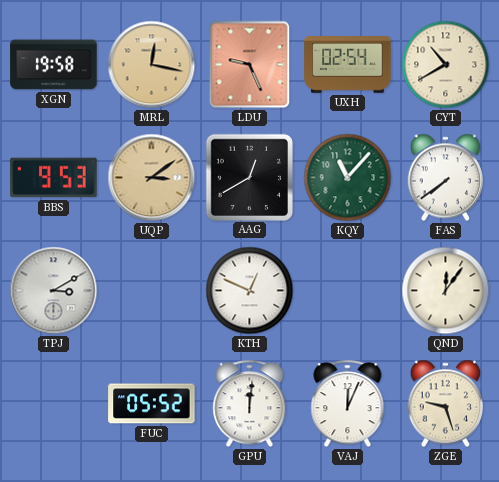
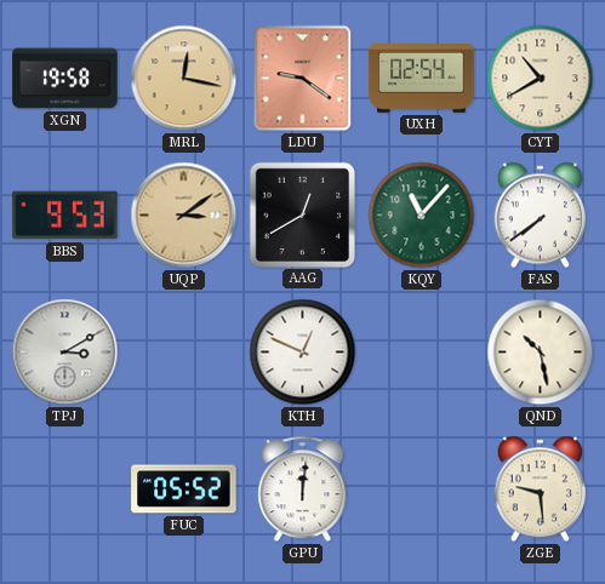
LDU: 9:26 -> 9:21 (303, 79)
QND: 12:06 -> 10:28 (541, 353)
VAJ: 12:04 -> none (348, 404)
ZGE: 9:27 -> 9:29 (541, 489)
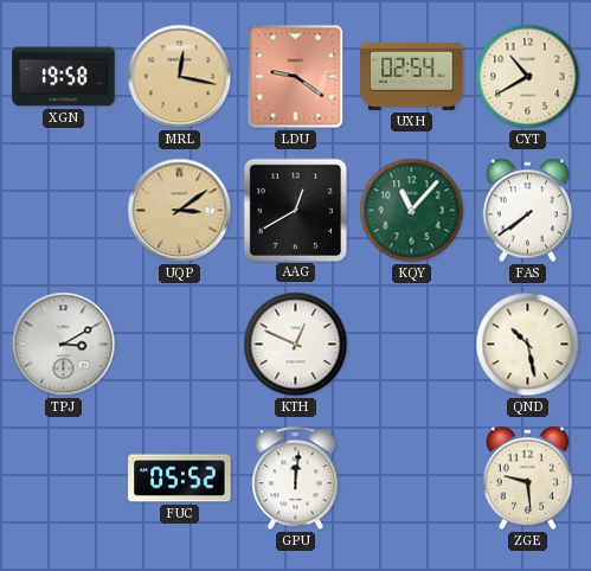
BBS: 9:53 -> none (65, 216)
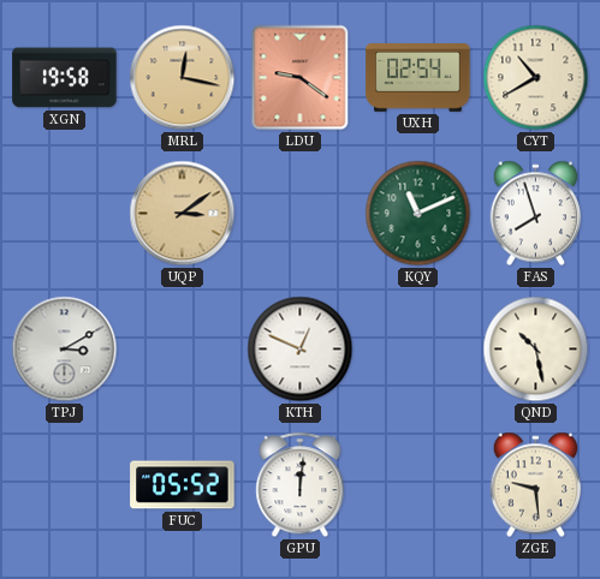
AAG: 12:40 -> none (295, 210)
KQY: 11:07 -> 11:11 (418, 214)
FAS: 7:39 -> 7:57 (536, 214)
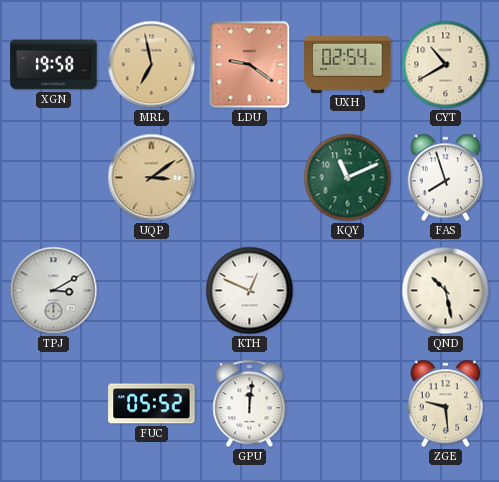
MRL: 12:17 -> 6:58 (152, 65)
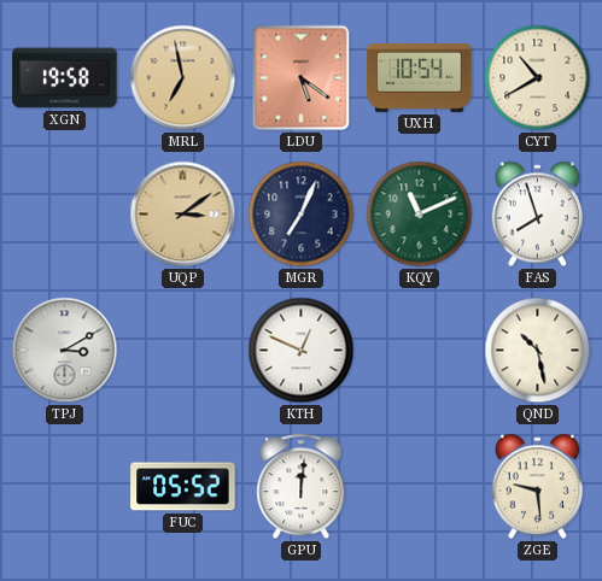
LDU: 9:21 -> 5:21 (302, 78)
UXH: 02:54 -> 10:54 (420, 78)
MGR: none -> 7:04 (302, 215)
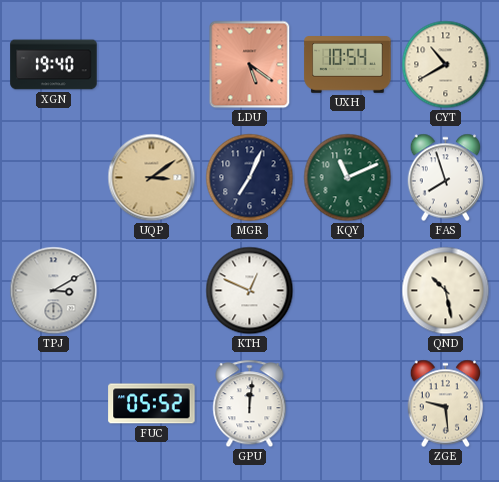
XGN: 19:58 -> 19:40 (54, 65)
MRL: 6:58 -> none (183, 78)
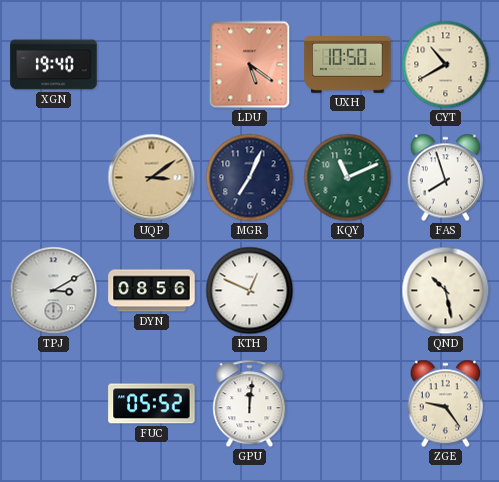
UXH: 10:54 -> 10:50 (348, 65)
DYN: none -> 08:56 (152, 291)
ZGE: 9:29 -> 9:24 (446, 404)
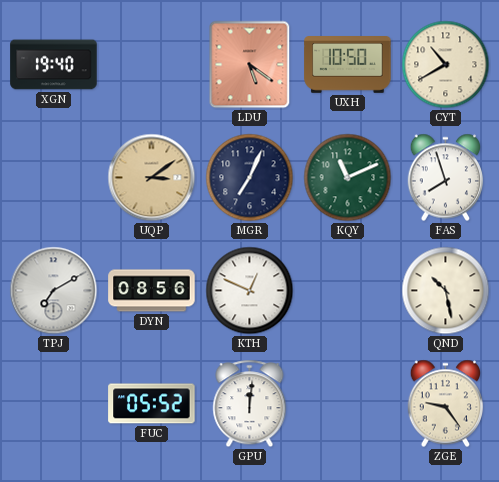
TPJ: 3:10 -> 7:10 (54, 291)
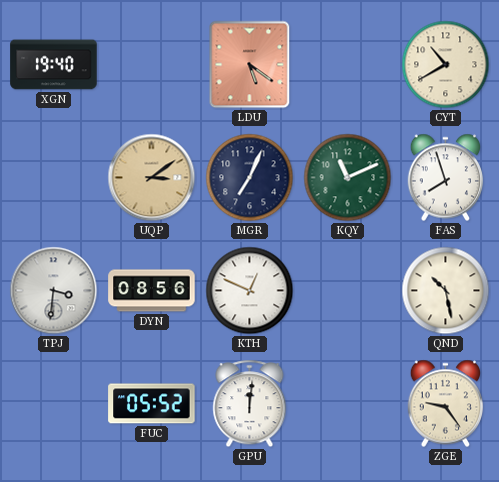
UXH: 10:50 -> none (348, 65)
TPJ: 7:10 -> 3:31 (54, 291)
